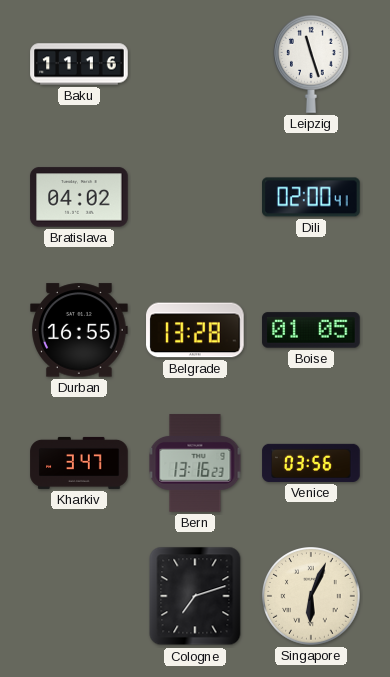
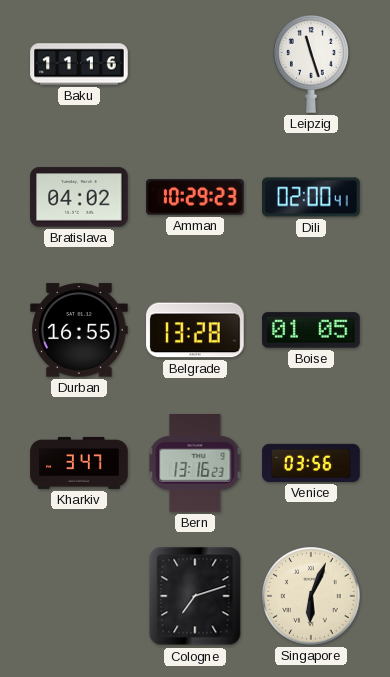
Amman: none -> 10:29 (195, 197)
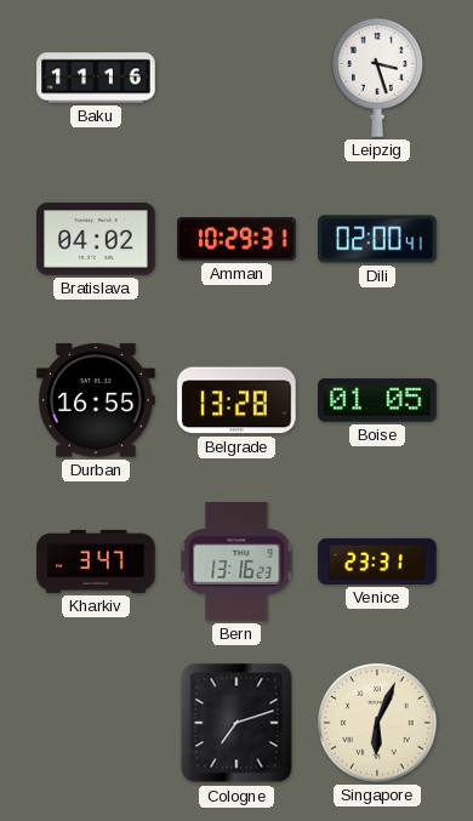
Leipzig: 11:27 -> 3:27 (378, 78)
Amman: 10:29:23 -> 10:29:31 (236, 239)
Venice: 03:56 -> 23:31 (377, 561)
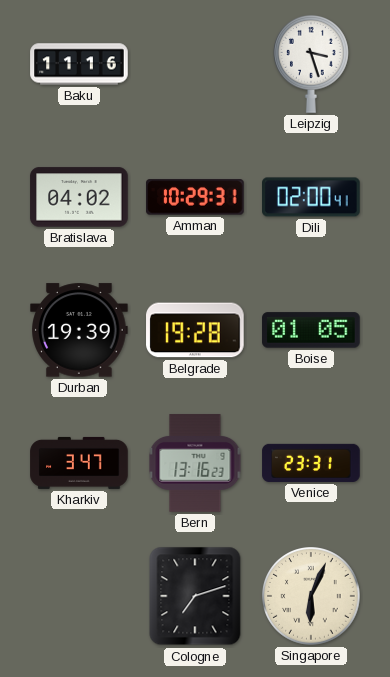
Durban: 16:55 -> 19:39 (79, 330)
Belgrade: 13:28 -> 19:28 (195, 330)
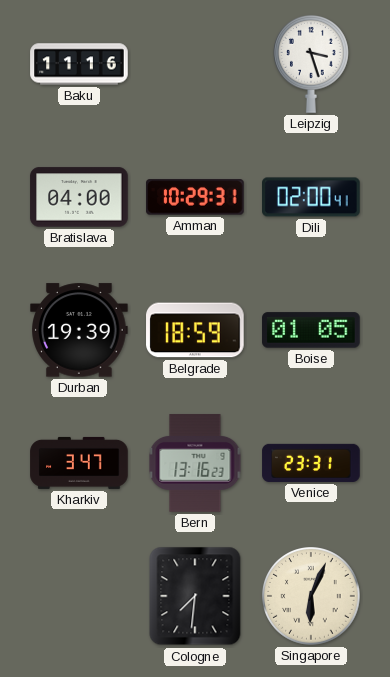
Bratislava: 04:02 -> 04:00 (79, 197)
Belgrade: 19:28 -> 18:59 (195, 330)
Cologne: 7:12 -> 7:31 (195, 596)
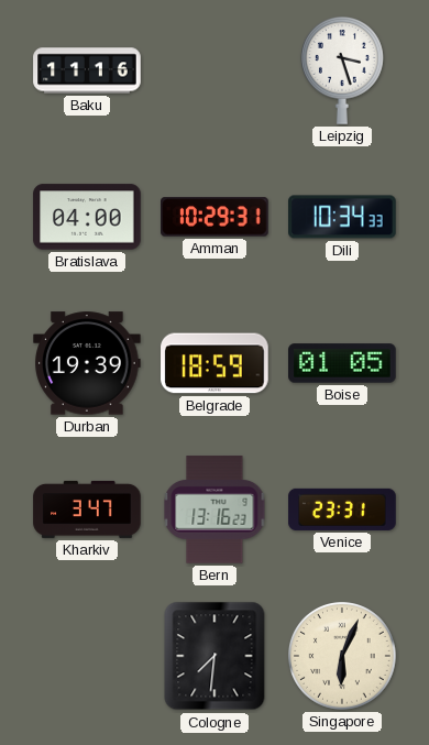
Dili: 02:00 -> 10:34 (342, 217)
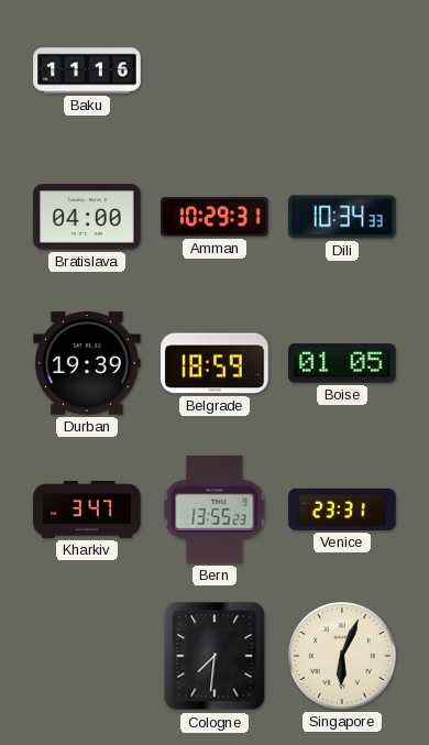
Leipzig: 3:27 -> none (343, 70)
Bern: 13:16 -> 13:55 (215, 510)
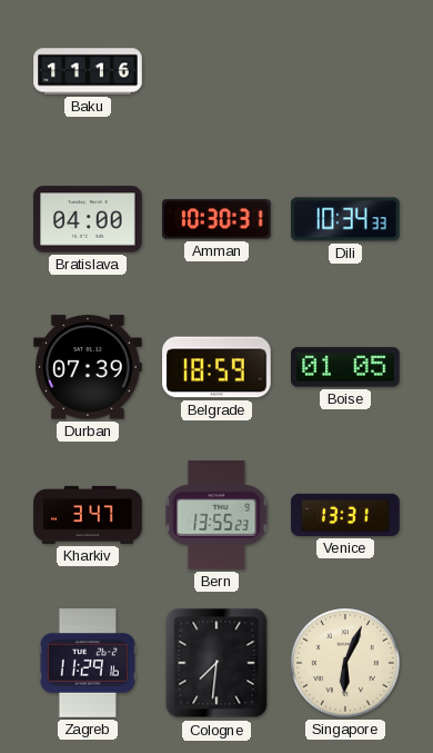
Amman: 10:29 -> 10:30 (216, 219)
Durban: 19:39 -> 07:39 (88, 367)
Venice: 23:31 -> 13:31 (345, 515)
Zagreb: none -> 11:29 (88, 663)
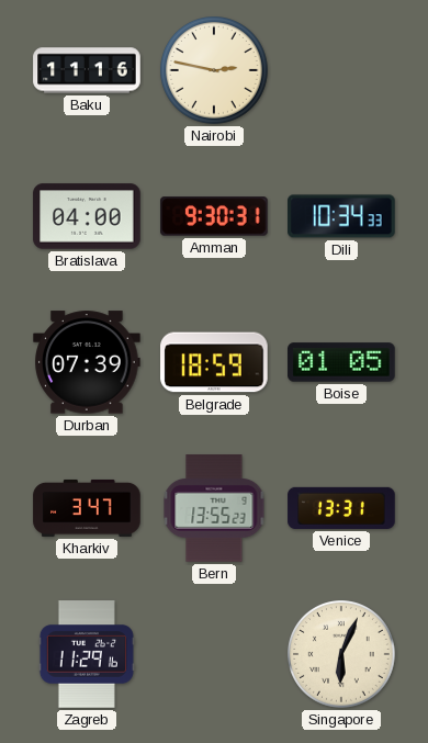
Nairobi: none -> 2:47 (215, 71)
Amman: 10:30 -> 9:30 (214, 216)
Cologne: 7:31 -> none (216, 663)
